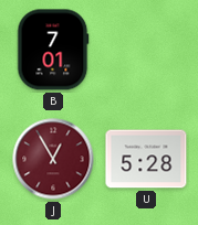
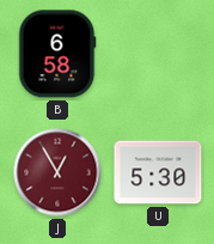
B: 7:01 -> 6:58 (57, 54)
U: 5:28 -> 5:30 (158, 172)
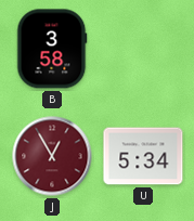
B: 6:58 -> 3:58 (52, 49)
U: 5:30 -> 5:34 (143, 156)
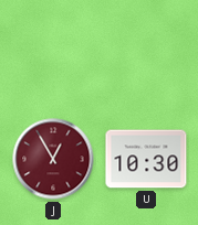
B: 3:58 -> none (52, 49)
U: 5:34 -> 10:30 (146, 159)
